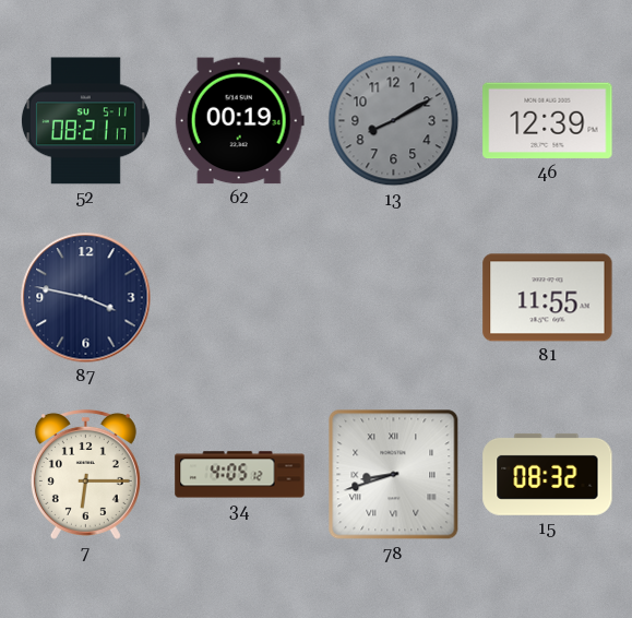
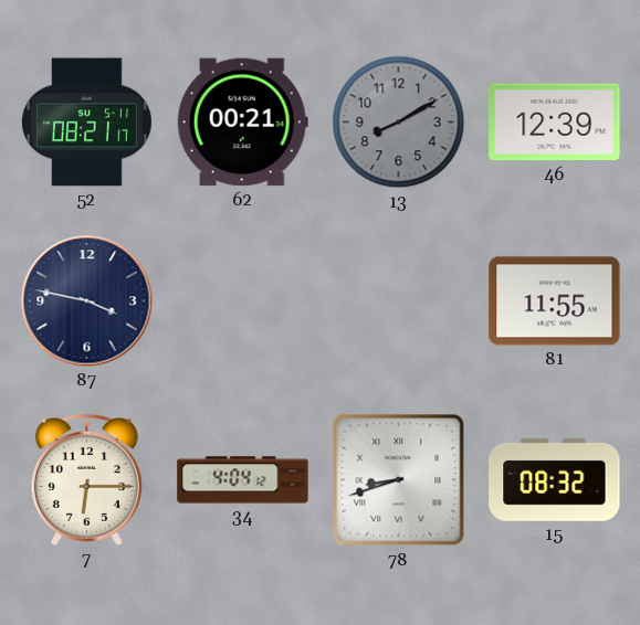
62: 00:19 -> 00:21 (242, 123)
34: 4:05 -> 4:04 (243, 480)
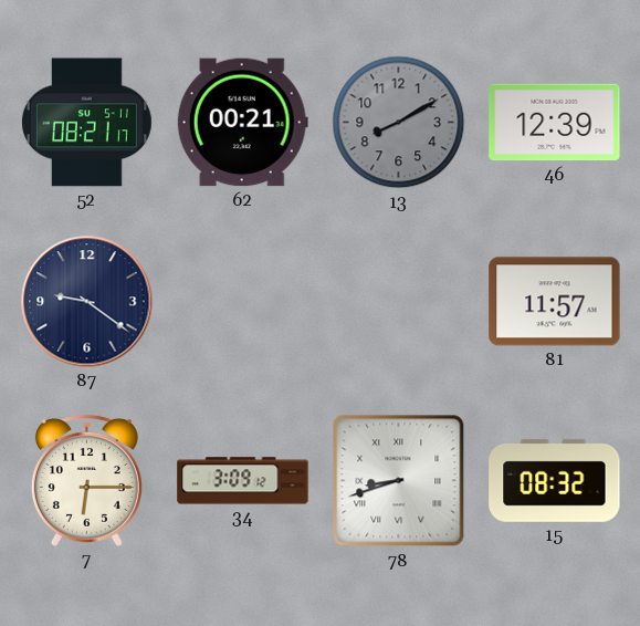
87: 3:47 -> 9:21 (87, 302)
81: 11:55 -> 11:57 (555, 302)
34: 4:04 -> 3:09 (243, 481)
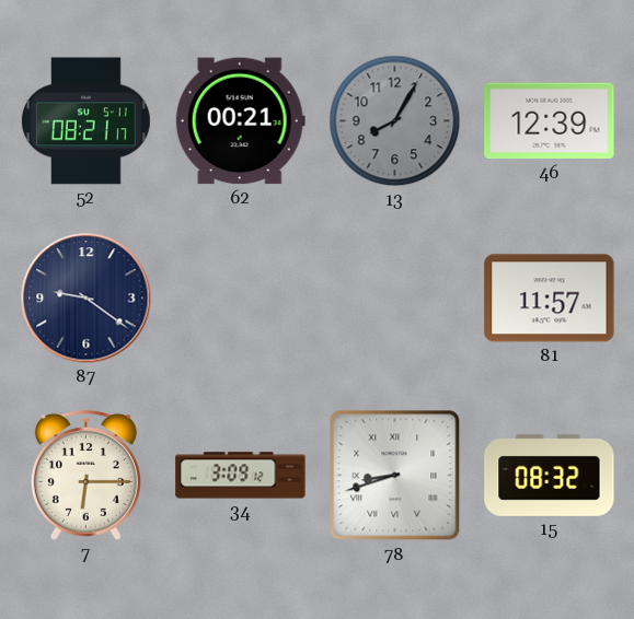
13: 8:10 -> 8:05 (395, 121)
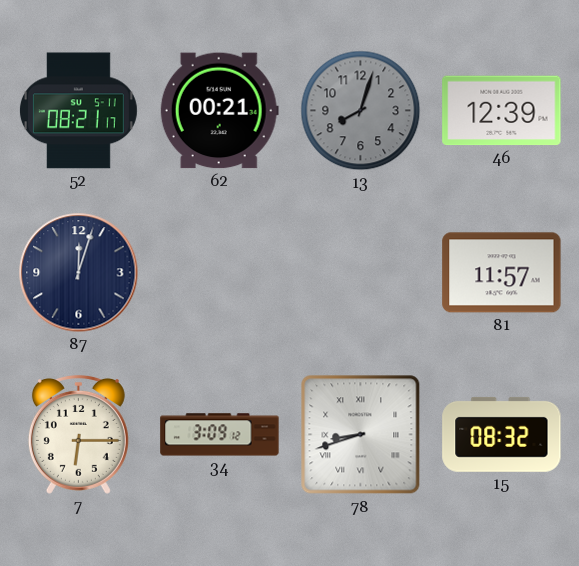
13: 8:05 -> 8:03 (361, 111)
87: 9:21 -> 12:03 (79, 273)
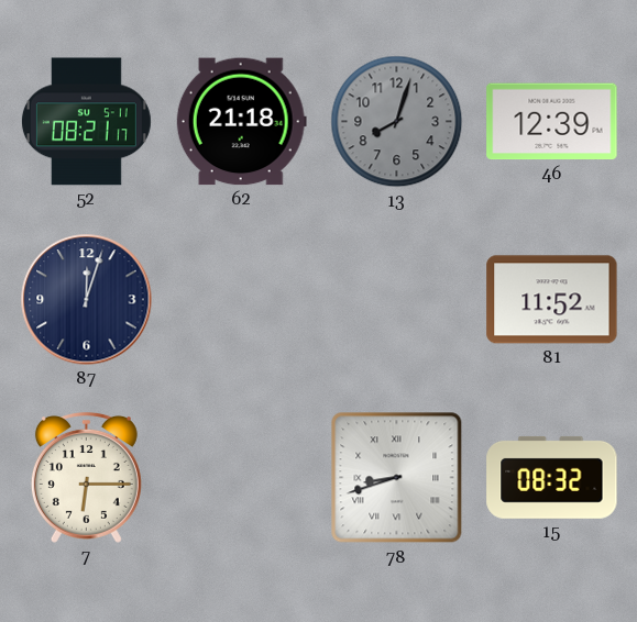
62: 00:21 -> 21:18 (241, 122)
81: 11:57 -> 11:52 (552, 300)
34: 3:09 -> none (220, 435)
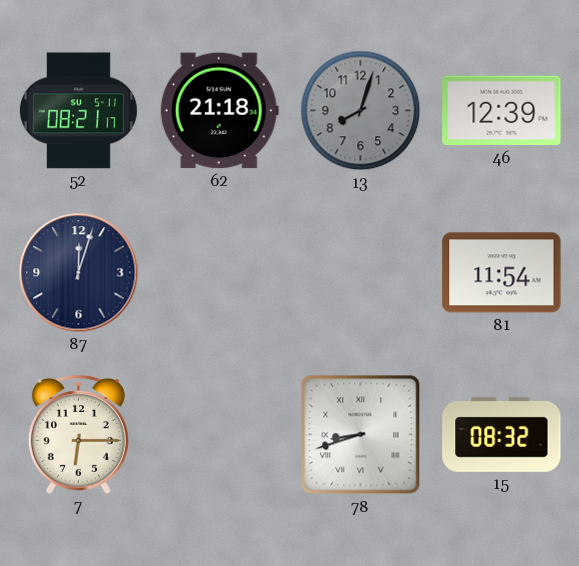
81: 11:52 -> 11:54 (502, 273)
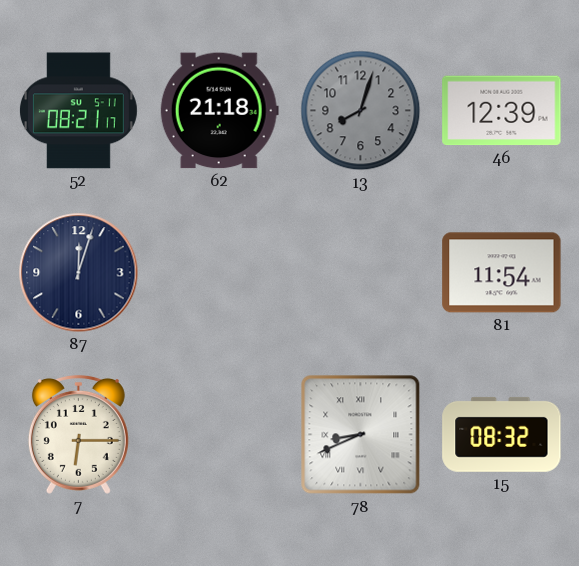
78: 8:42 -> 8:41 (361, 435)
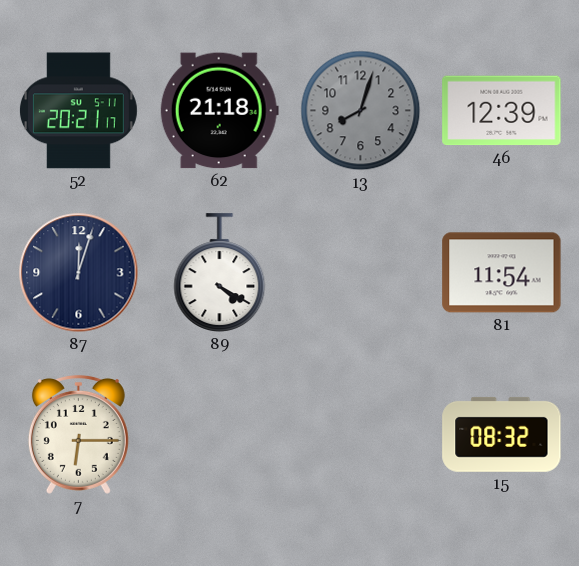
52: 08:21 -> 20:21 (78, 111)
89: none -> 4:20 (220, 273)
78: 8:41 -> none (361, 435)
